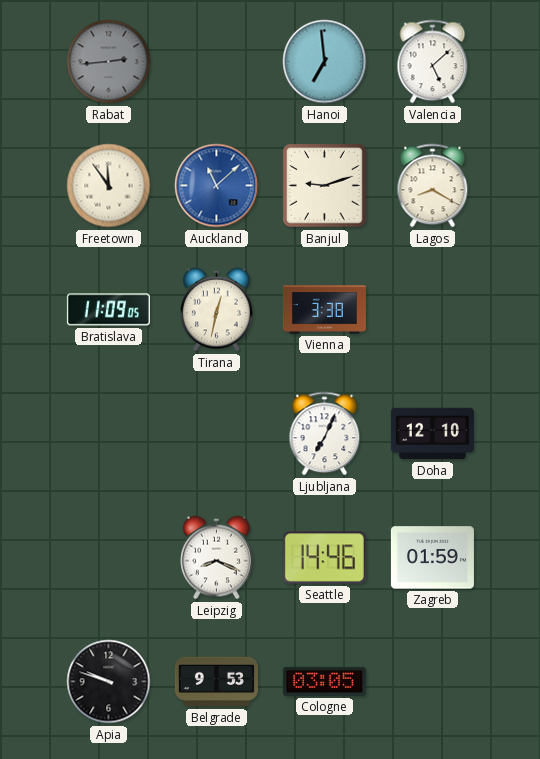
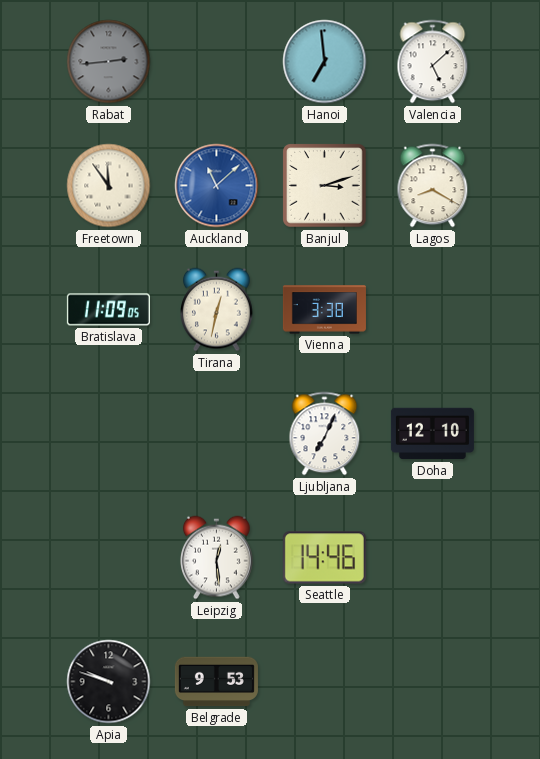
Banjul: 9:12 -> 3:12 (325, 186)
Leipzig: 8:19 -> 12:29 (217, 558)
Zagreb: 01:59 -> none (432, 558)
Cologne: 03:05 -> none (324, 681)
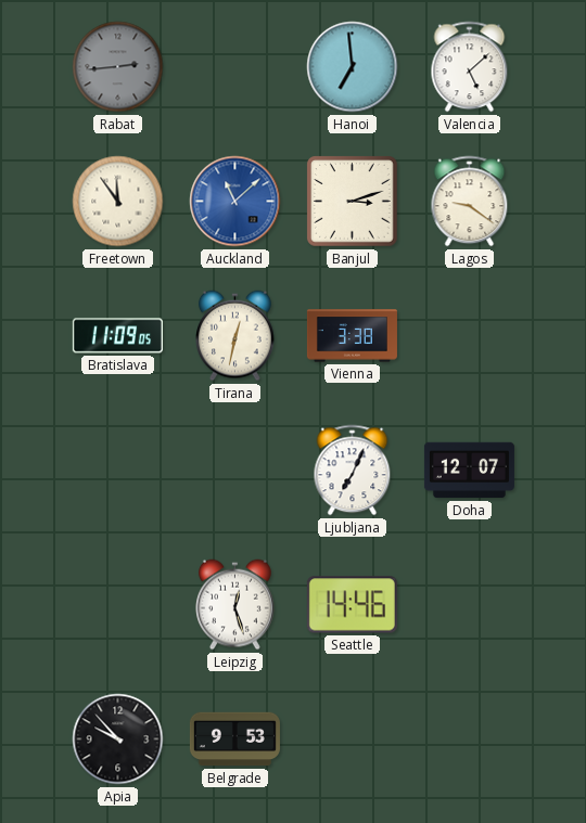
Lagos: 8:20 -> 9:21 (470, 202)
Doha: 12:10 -> 12:07 (469, 471)
Leipzig: 12:29 -> 12:27 (235, 605)
Apia: 9:48 -> 9:53 (118, 740)
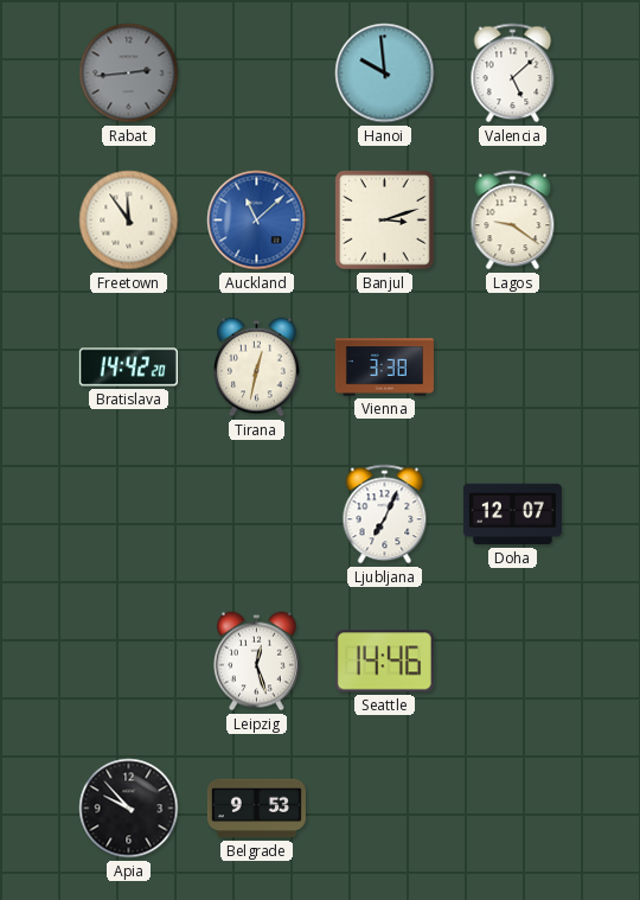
Hanoi: 6:59 -> 9:59 (385, 74)
Bratislava: 11:09 -> 14:42 (128, 368)
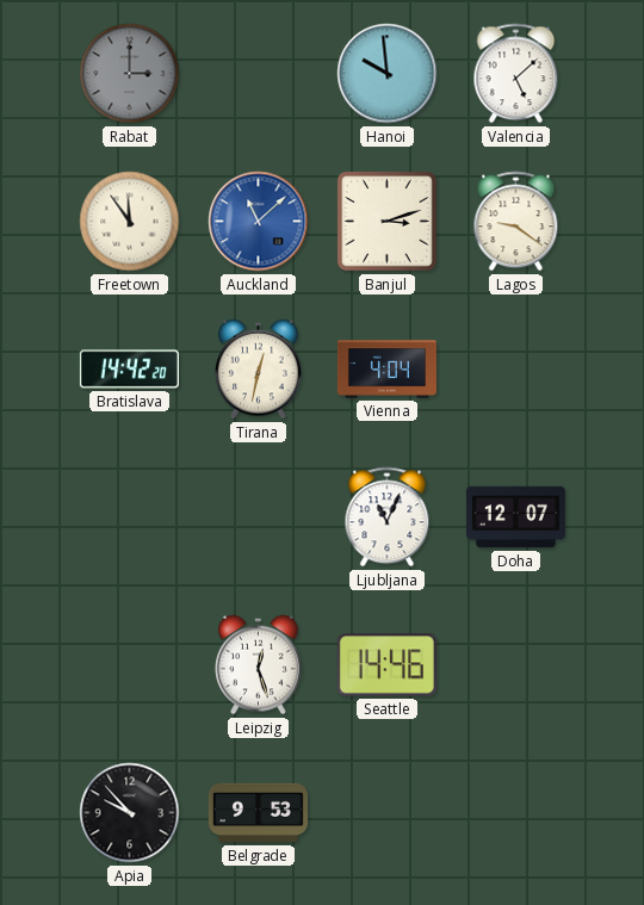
Rabat: 2:44 -> 3:00 (130, 74)
Vienna: 3:38 -> 4:04 (386, 370)
Ljubljana: 7:04 -> 11:04 (388, 517)
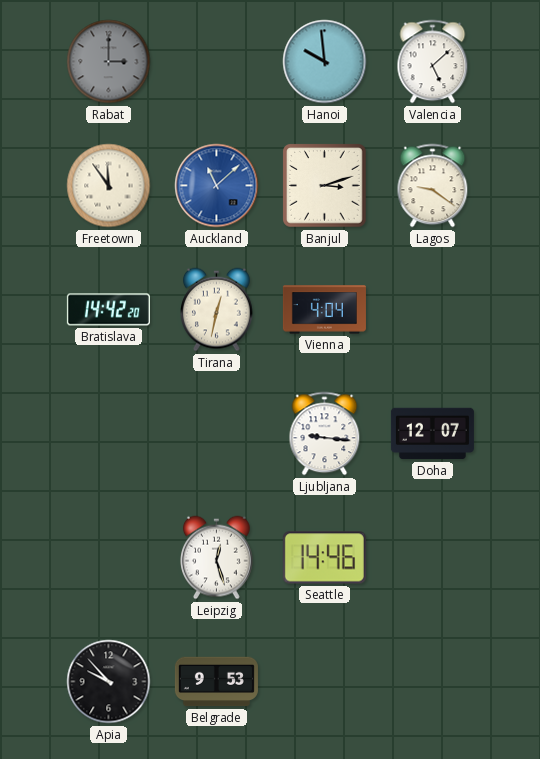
Ljubljana: 11:04 -> 9:16 (325, 434)
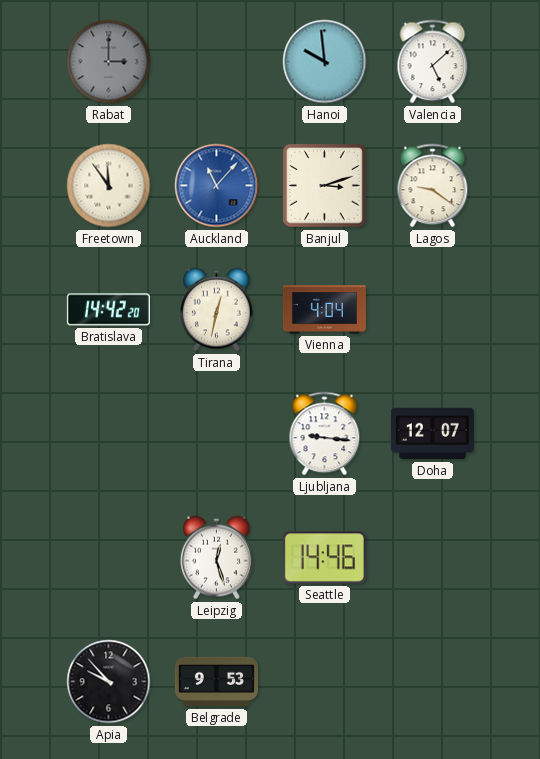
Auckland: 11:08 -> 11:07 (217, 186)
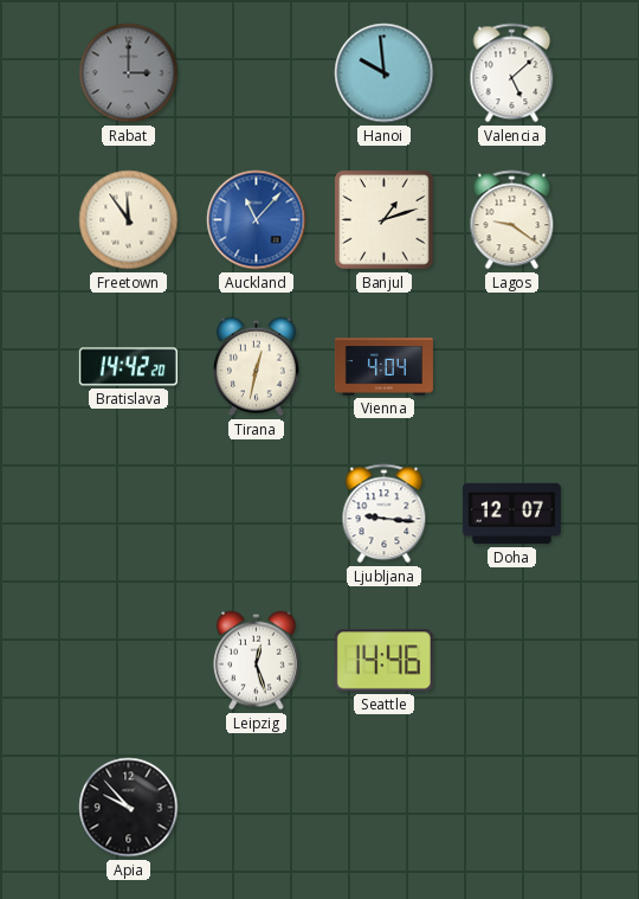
Banjul: 3:12 -> 1:12 (385, 220)
Belgrade: 9:53 -> none (216, 682)
